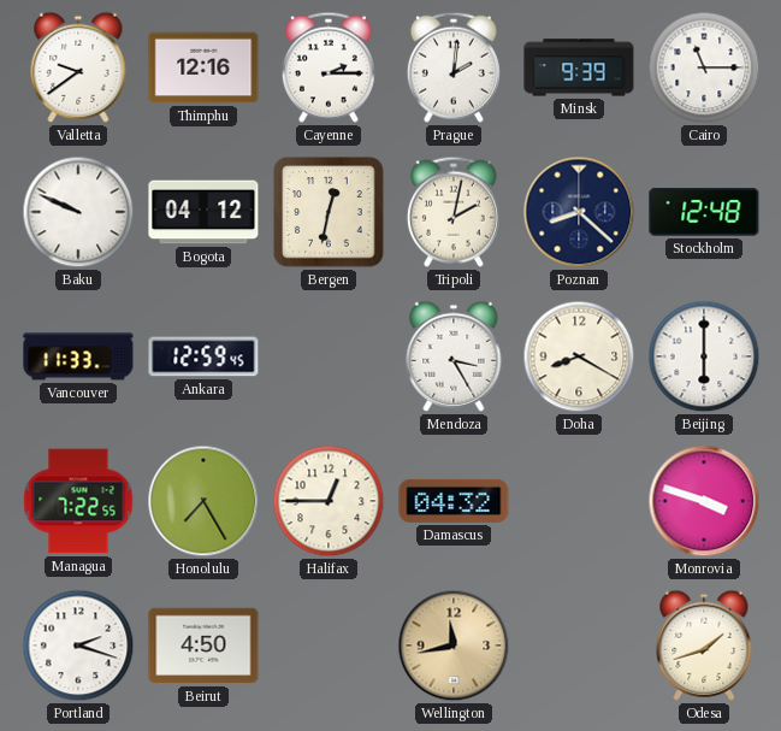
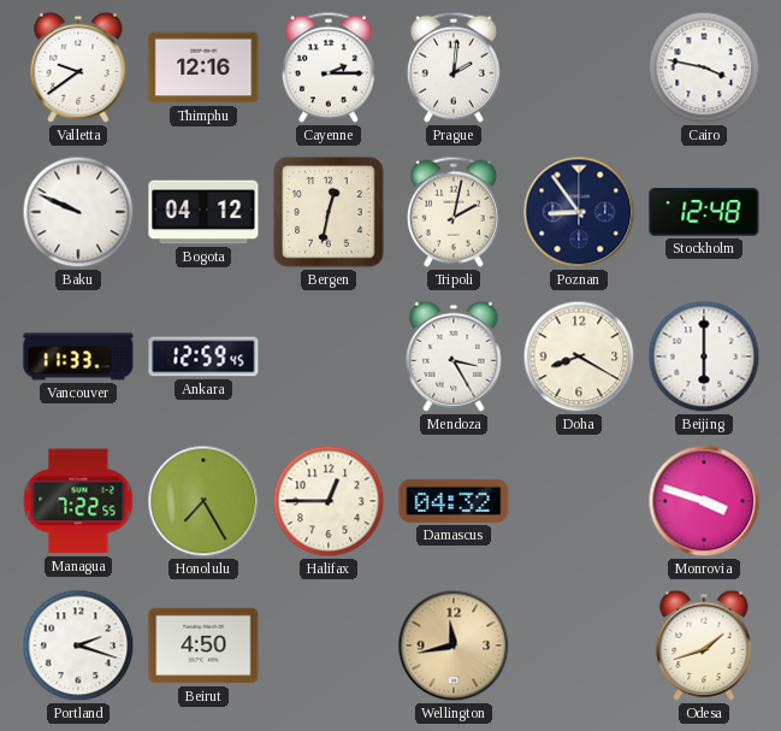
Minsk: 9:39 -> none (579, 67)
Cairo: 11:15 -> 3:47 (704, 67)
Poznan: 8:22 -> 8:54 (579, 212)
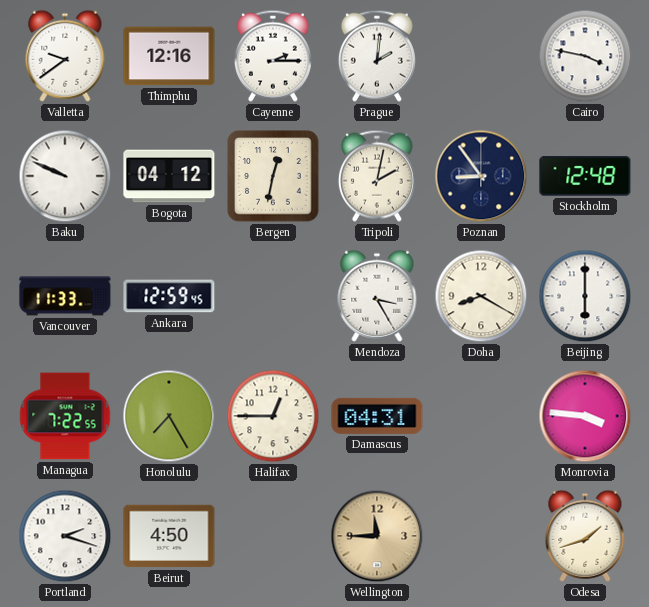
Damascus: 04:32 -> 04:31 (377, 416)
Monrovia: 3:48 -> 3:46 (585, 416)
Wellington: 11:43 -> 11:45 (377, 536)
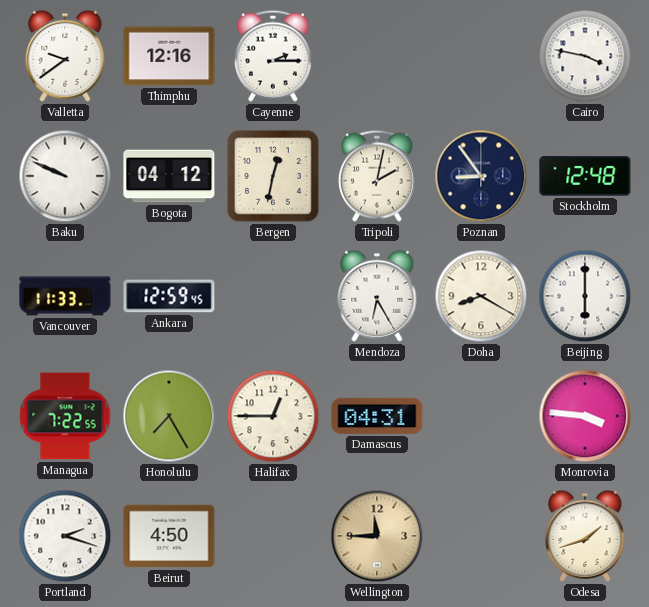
Prague: 2:01 -> none (377, 56)
Mendoza: 3:25 -> 6:25 (377, 296)
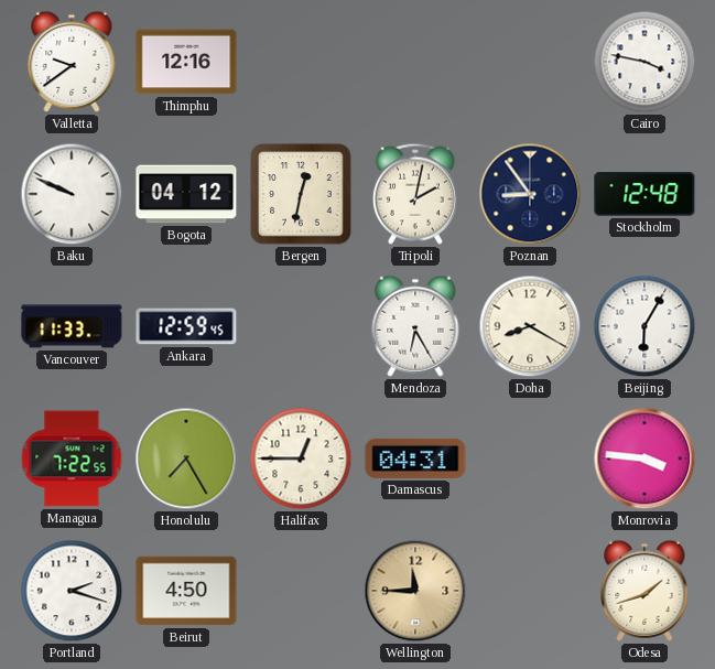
Cayenne: 2:15 -> none (273, 56)
Beijing: 6:00 -> 6:05 (644, 326)
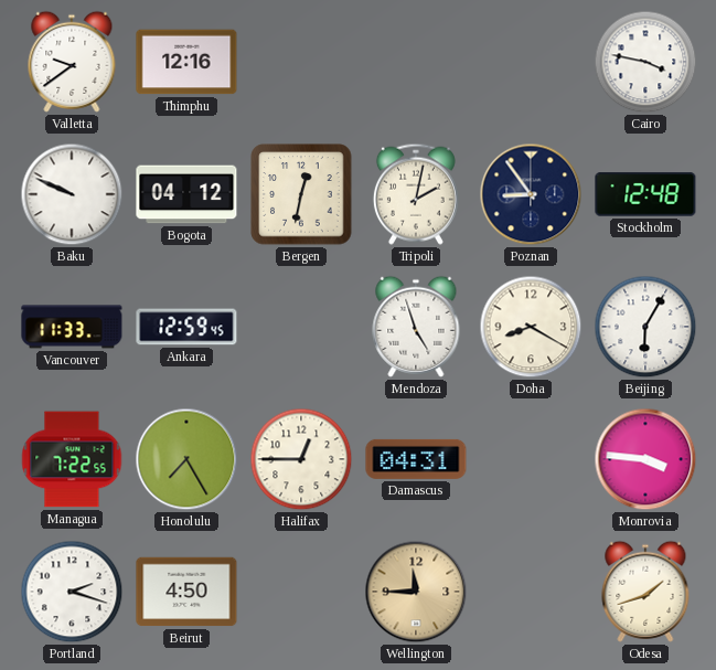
Mendoza: 6:25 -> 4:57 (416, 327)
